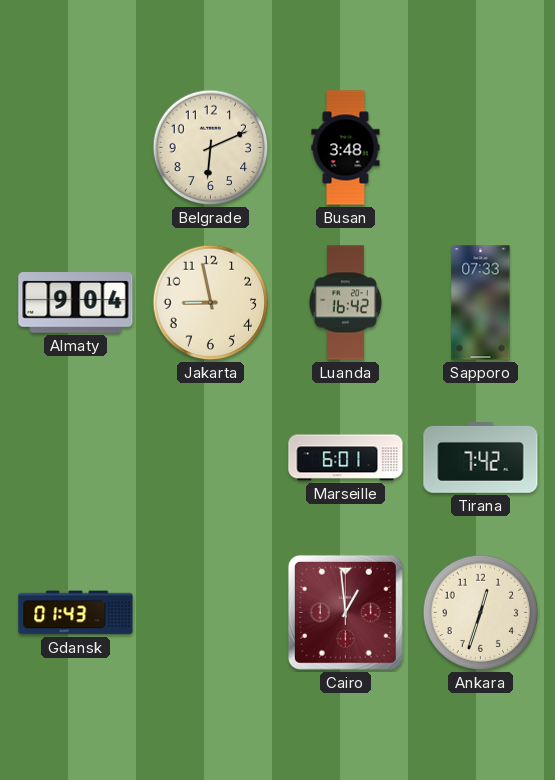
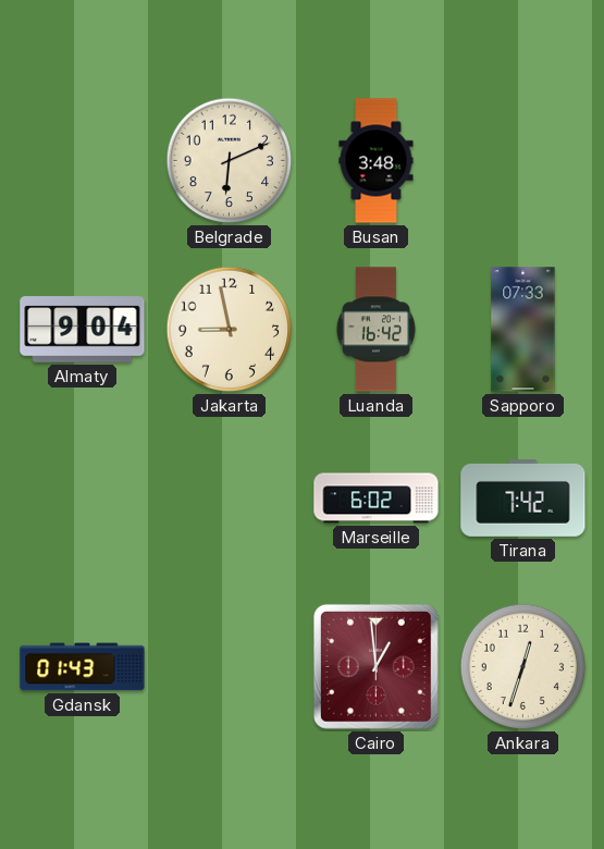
Marseille: 6:01 -> 6:02 (377, 499)
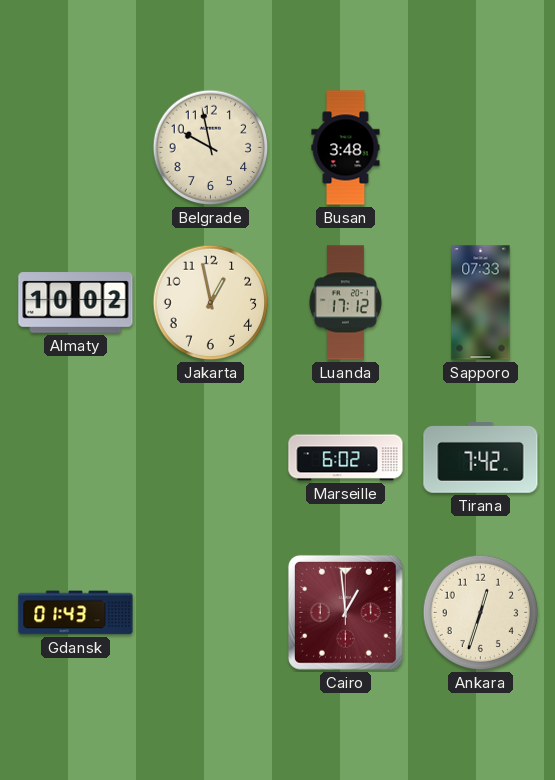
Belgrade: 6:11 -> 9:58 (211, 148)
Almaty: 9:04 -> 10:02 (76, 303)
Jakarta: 8:58 -> 12:58 (211, 303)
Luanda: 16:42 -> 17:12 (345, 303)
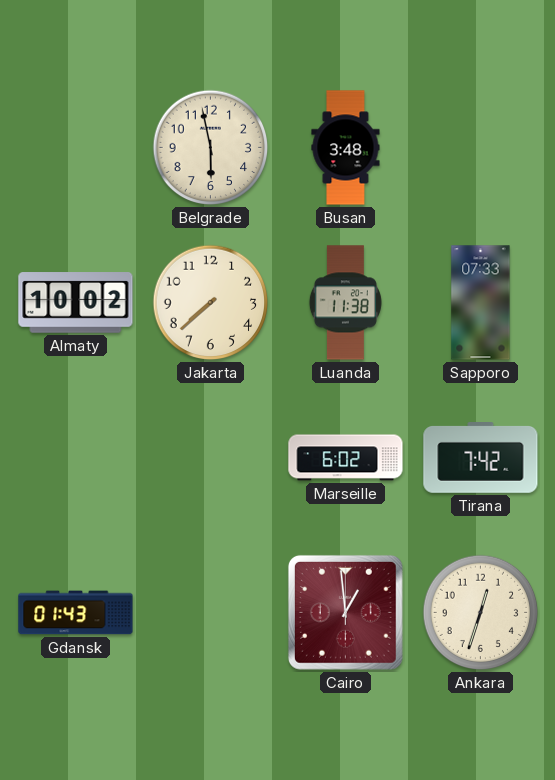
Belgrade: 9:58 -> 5:58 (211, 148)
Jakarta: 12:58 -> 7:38 (211, 303)
Luanda: 17:12 -> 11:38 (345, 303)
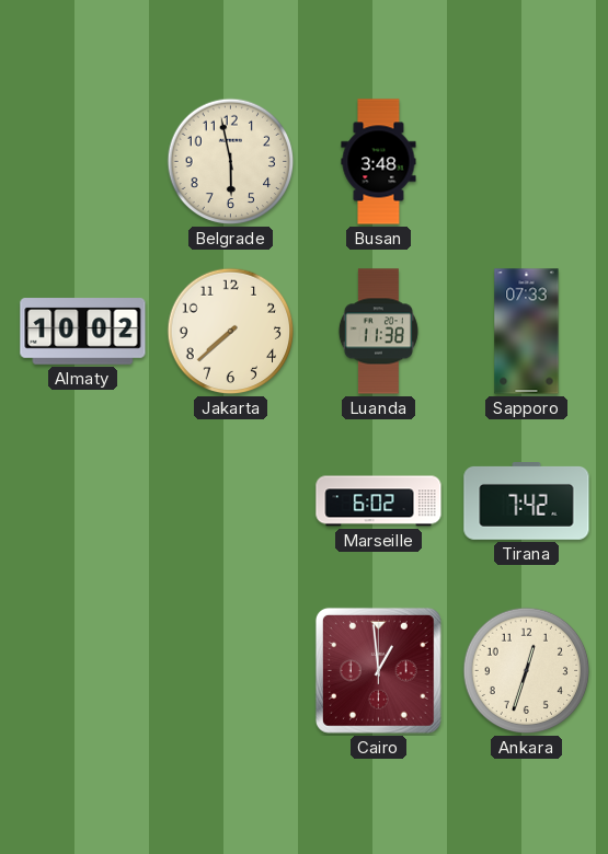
Gdansk: 01:43 -> none (76, 613)
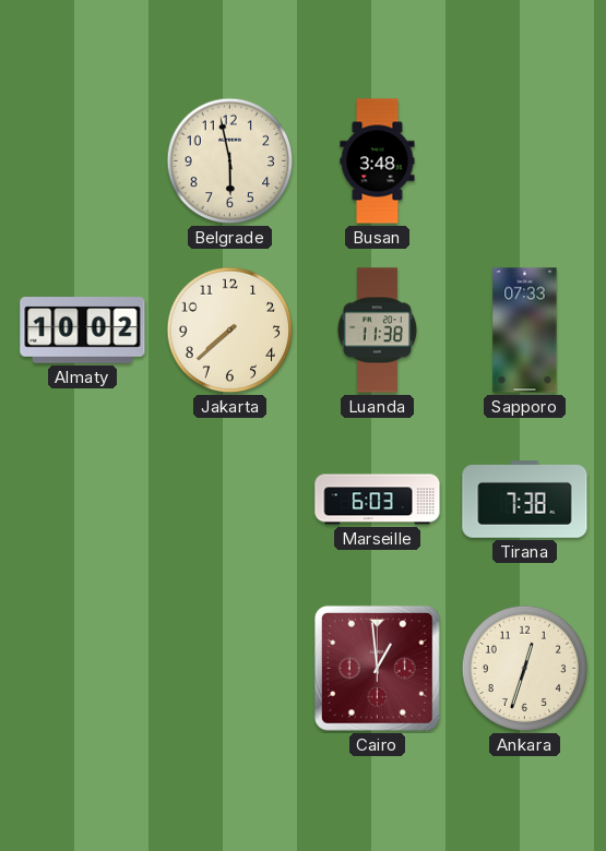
Marseille: 6:02 -> 6:03 (378, 500)
Tirana: 7:42 -> 7:38 (525, 500)
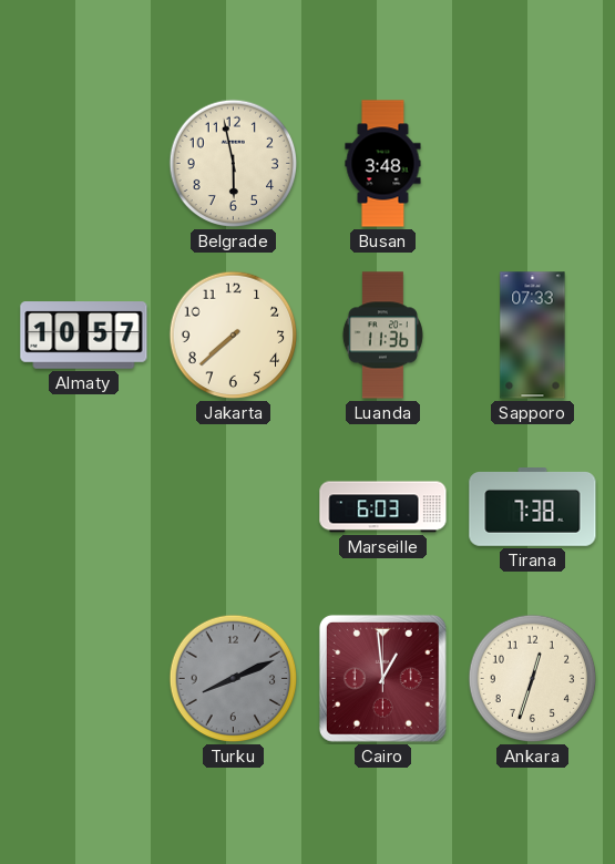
Almaty: 10:02 -> 10:57 (84, 336)
Luanda: 11:38 -> 11:36 (382, 336)
Turku: none -> 8:11 (234, 679)
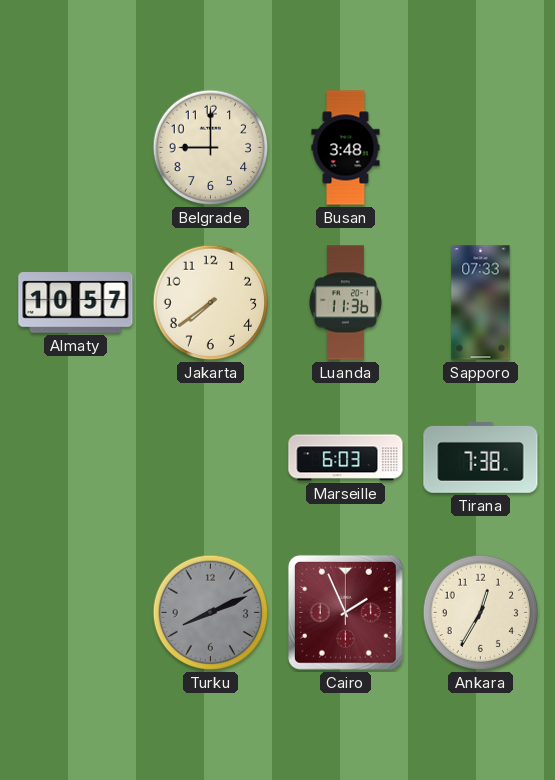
Belgrade: 5:58 -> 9:00 (211, 148)
Jakarta: 7:38 -> 7:39 (211, 303)
Cairo: 12:59 -> 1:56 (345, 612)
Ankara: 12:33 -> 12:35 (481, 613)
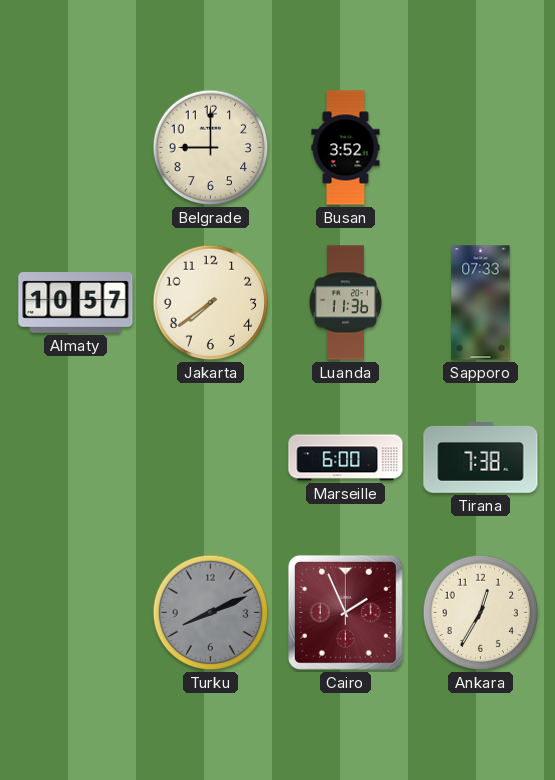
Busan: 3:48 -> 3:52 (346, 148)
Marseille: 6:03 -> 6:00 (346, 458)
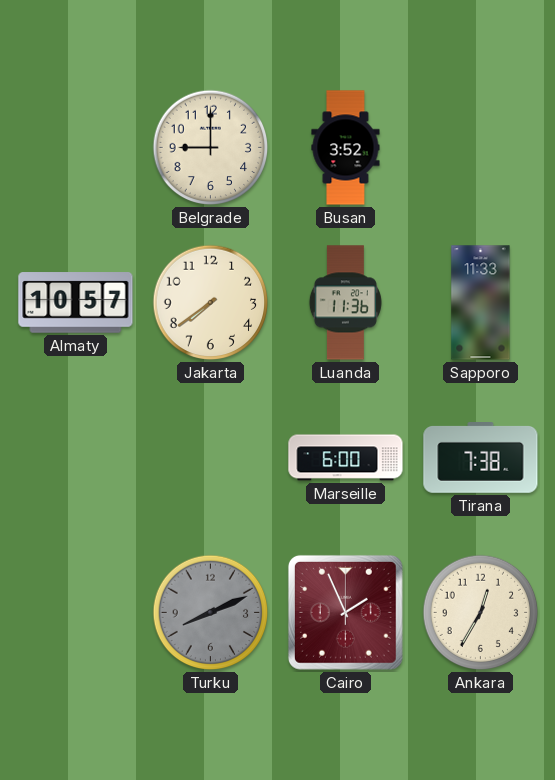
Sapporo: 07:33 -> 11:33 (481, 303)
